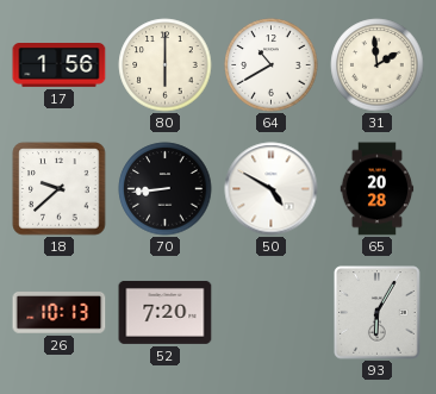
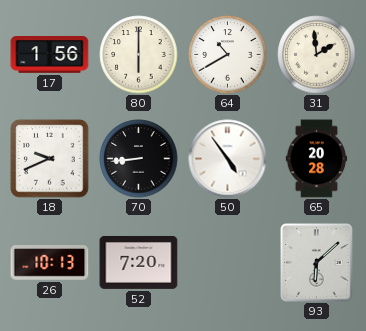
18: 9:38 -> 9:41 (50, 159)
50: 4:50 -> 4:54 (228, 159)
93: 6:05 -> 6:08 (317, 263)
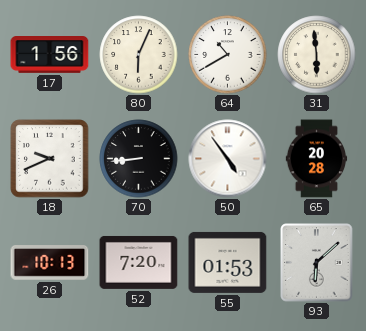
80: 6:00 -> 6:04 (139, 55)
31: 1:59 -> 5:59 (317, 55)
55: none -> 01:53 (228, 262)
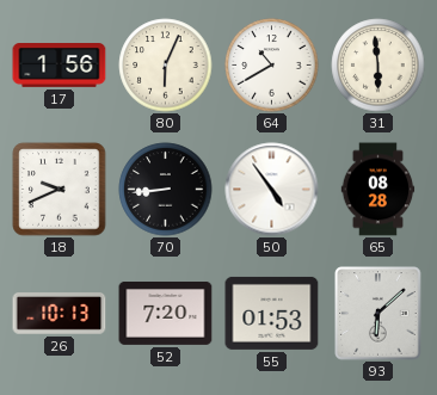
65: 20:28 -> 08:28 (378, 190)
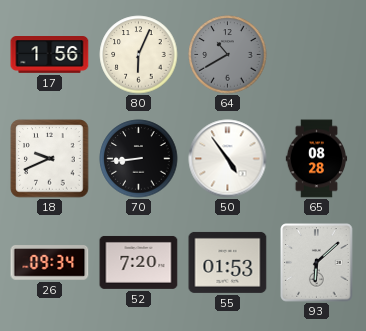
64 dial: white -> grey (228, 55)
31: 5:59 -> none (378, 66)
26: 10:13 -> 09:34 (50, 263)
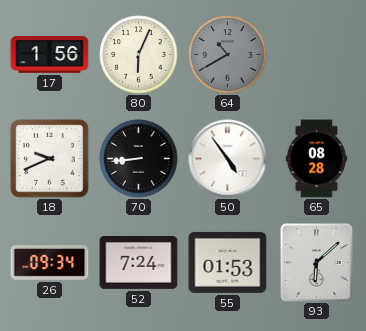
52: 7:20 -> 7:24 (139, 262)
